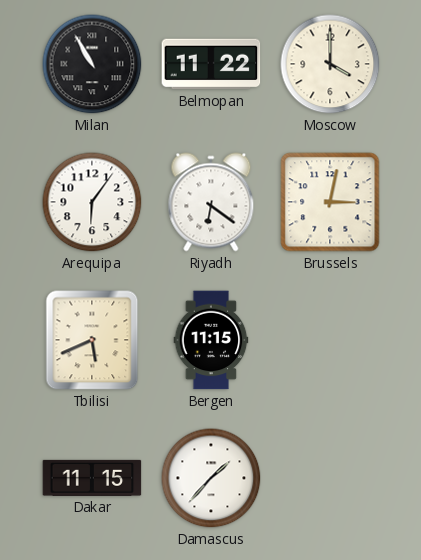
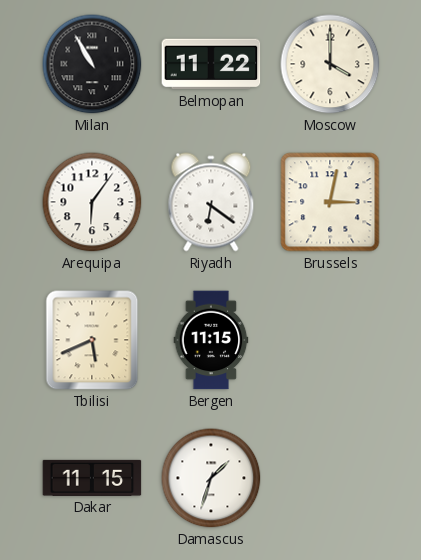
Damascus: 1:37 -> 1:33 (211, 478)
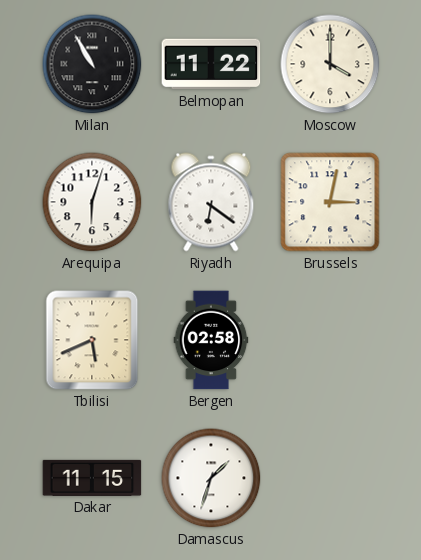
Arequipa: 6:06 -> 6:03 (92, 202)
Bergen: 11:15 -> 02:58 (211, 340)
